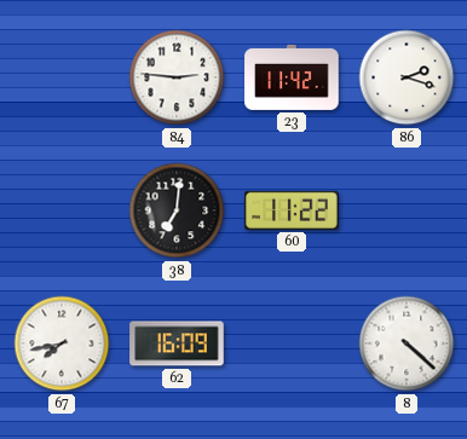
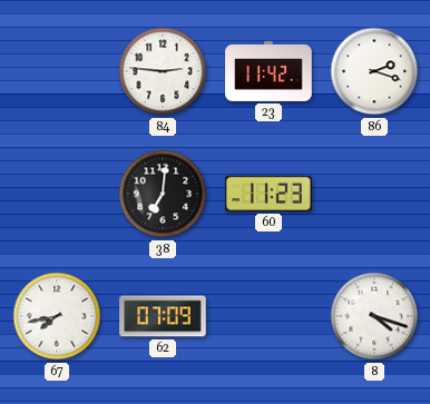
60: 11:22 -> 11:23 (268, 194)
62: 16:09 -> 07:09 (163, 316)
8: 4:22 -> 4:18 (374, 316)
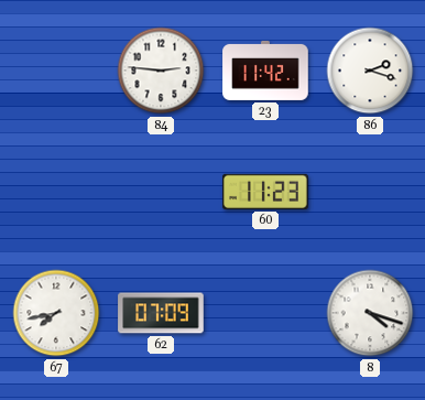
38: 7:01 -> none (163, 194)
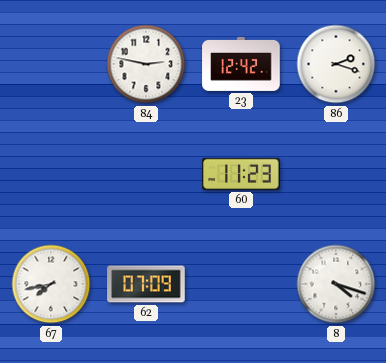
84: 2:46 -> 2:47 (146, 64)
23: 11:42 -> 12:42 (241, 64)
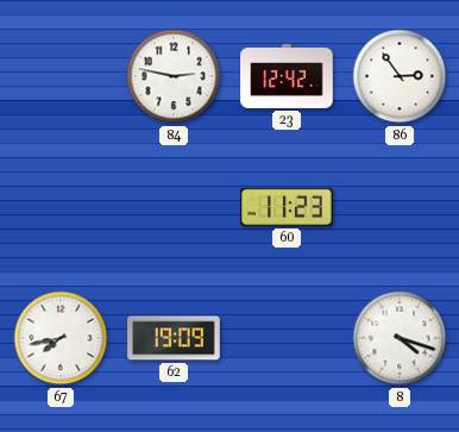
86: 2:18 -> 2:54 (400, 76)
62: 07:09 -> 19:09 (174, 338)
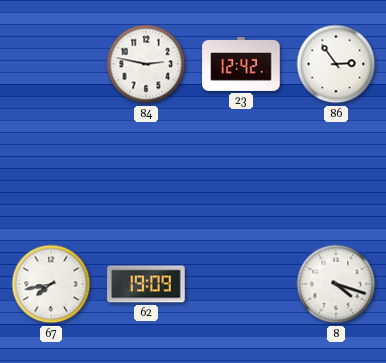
60: 11:23 -> none (287, 207)
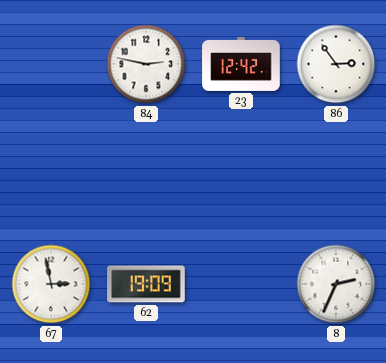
67: 7:43 -> 2:58 (51, 284)
8: 4:18 -> 2:34 (336, 284)
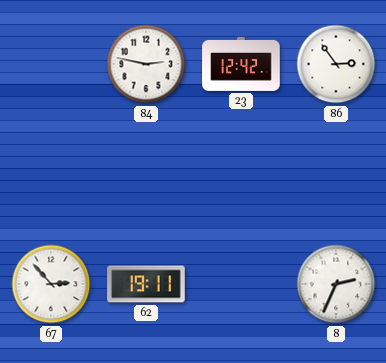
67: 2:58 -> 2:53 (51, 284)
62: 19:09 -> 19:11 (146, 284)
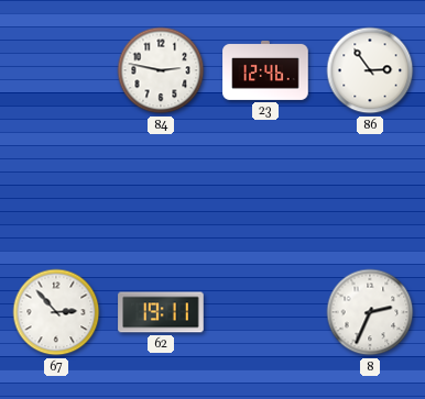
23: 12:42 -> 12:46 (265, 70)
